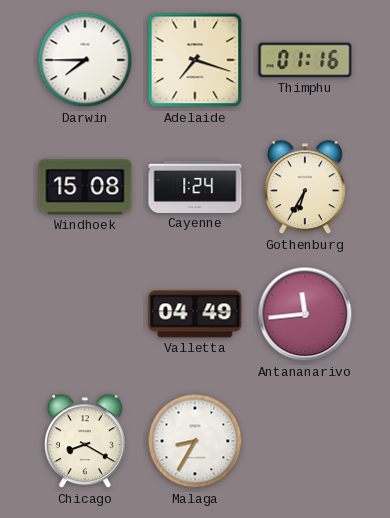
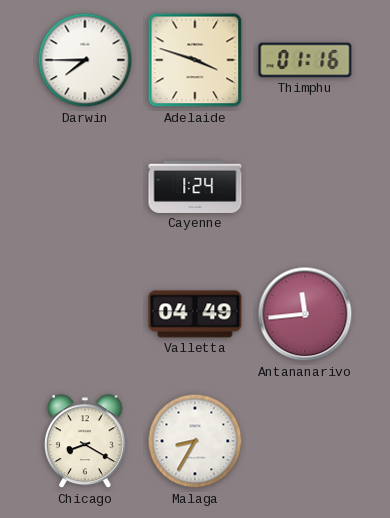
Adelaide: 7:18 -> 3:48 (195, 60)
Windhoek: 15:08 -> none (85, 187)
Gothenburg: 6:35 -> none (305, 188)
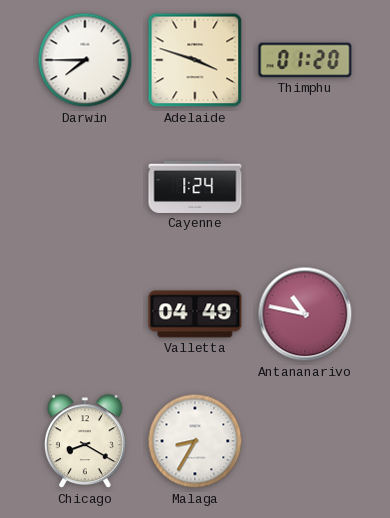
Thimphu: 01:16 -> 01:20 (305, 60)
Antananarivo: 11:44 -> 10:47 (305, 314)
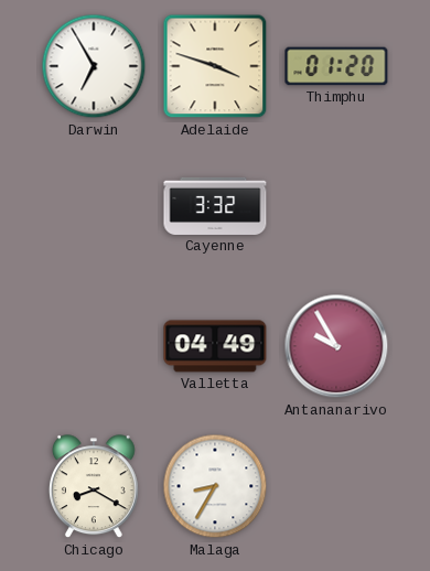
Darwin: 7:45 -> 6:55 (94, 66)
Cayenne: 1:24 -> 3:32 (215, 206)
Antananarivo: 10:47 -> 9:55 (336, 346)
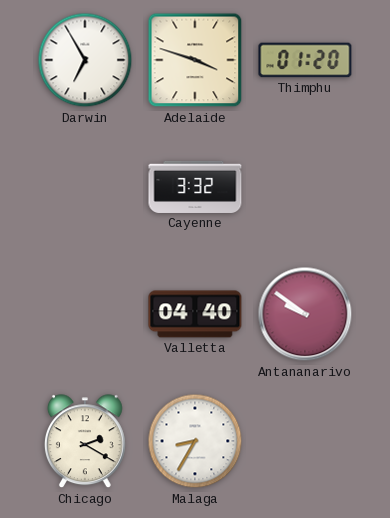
Valletta: 04:49 -> 04:40 (195, 314)
Antananarivo: 9:55 -> 9:51 (305, 314)
Chicago: 8:20 -> 2:20 (85, 442)
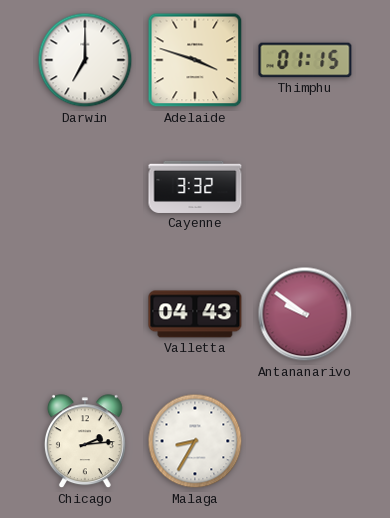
Darwin: 6:55 -> 7:00 (85, 60)
Thimphu: 01:20 -> 01:15 (305, 60)
Valletta: 04:40 -> 04:43 (195, 314)
Chicago: 2:20 -> 2:14 (85, 442)
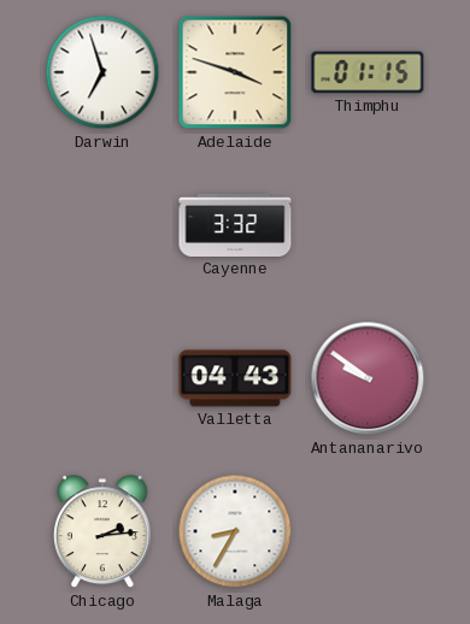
Darwin: 7:00 -> 6:57 (102, 72)
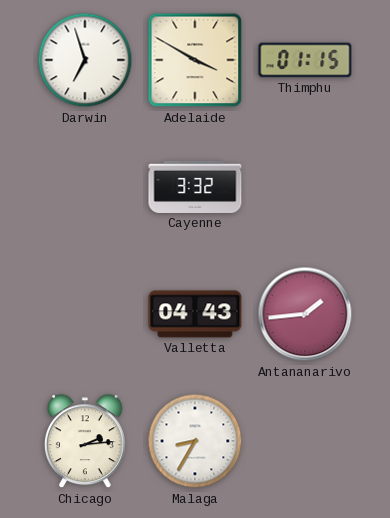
Adelaide: 3:48 -> 3:50 (195, 60)
Antananarivo: 9:51 -> 1:44 (305, 314)
